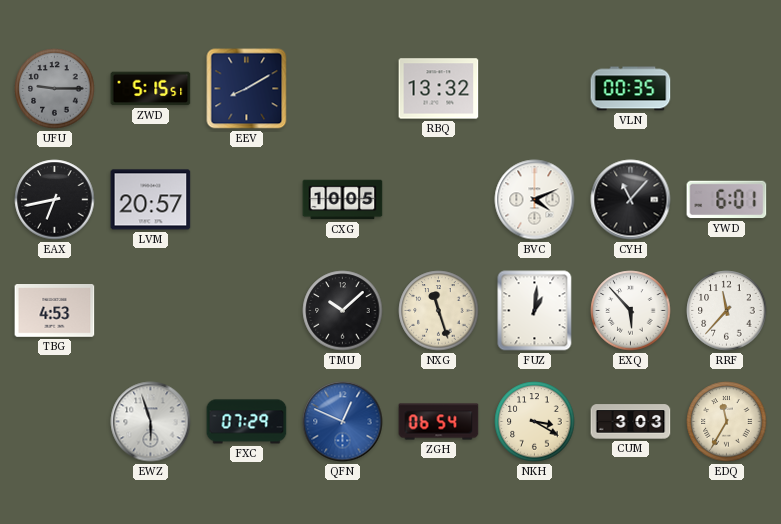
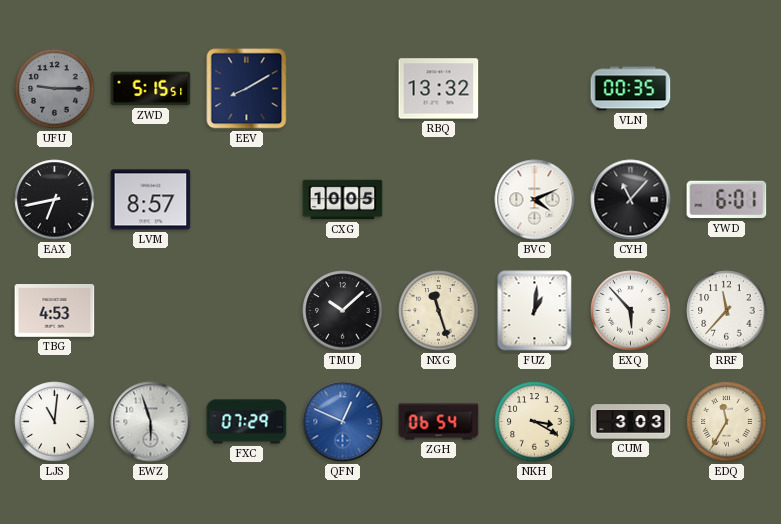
LVM: 20:57 -> 8:57 (151, 200)
LJS: none -> 11:01 (55, 422)
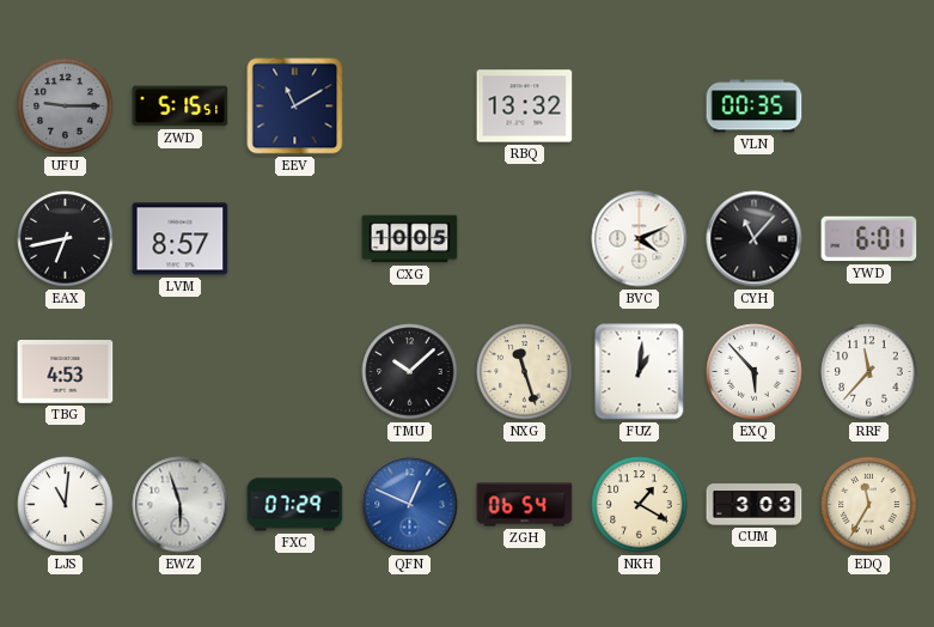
EEV: 8:10 -> 11:10 (295, 106)
NKH: 3:20 -> 1:20 (640, 505)
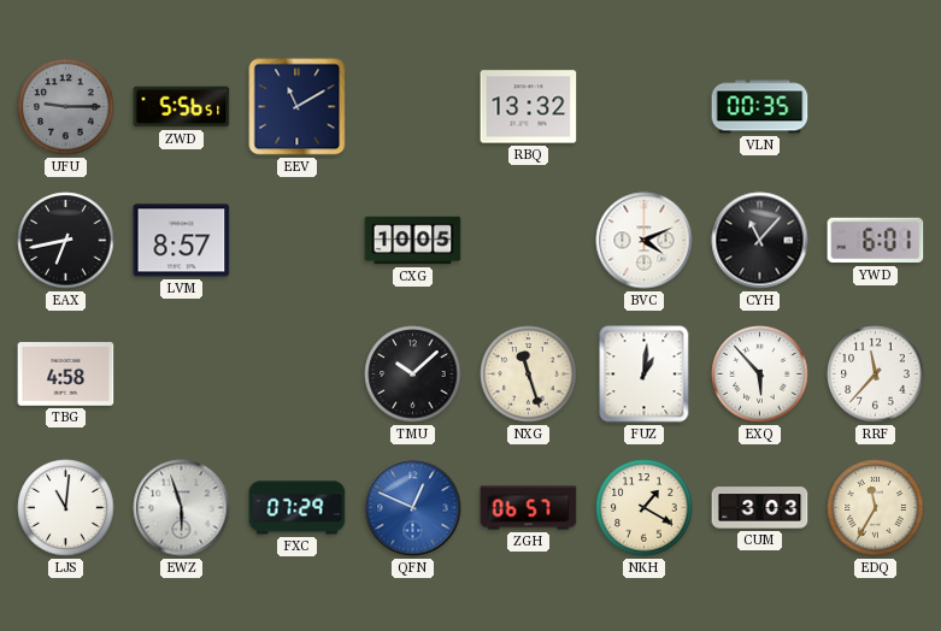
ZWD: 5:15 -> 5:56 (182, 107)
TBG: 4:53 -> 4:58 (66, 375)
ZGH: 06:54 -> 06:57 (529, 508)
